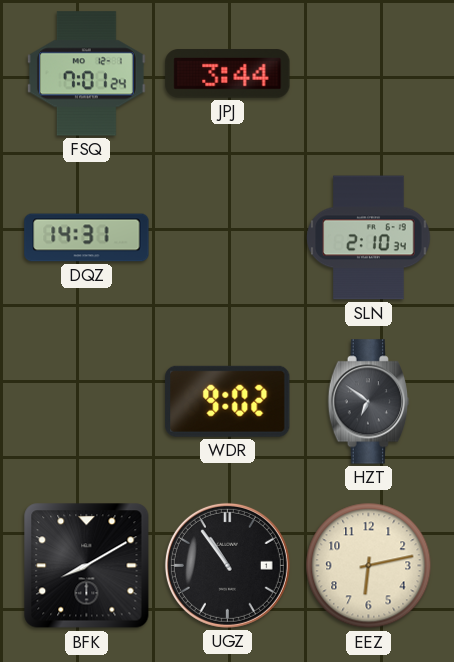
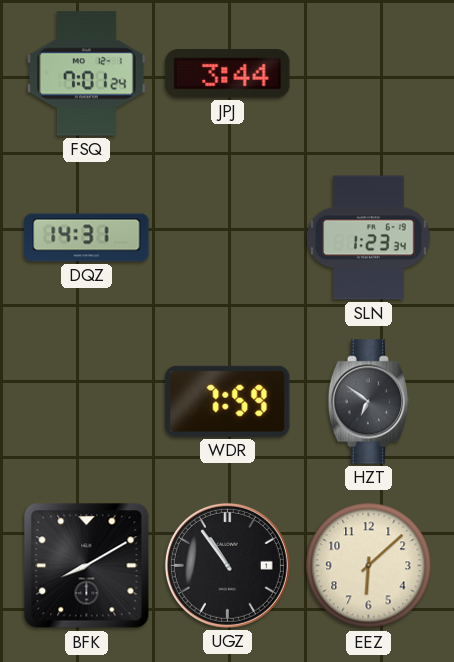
SLN: 2:10 -> 1:23 (369, 238)
WDR: 9:02 -> 7:59 (228, 401)
EEZ: 6:13 -> 6:08 (369, 566)
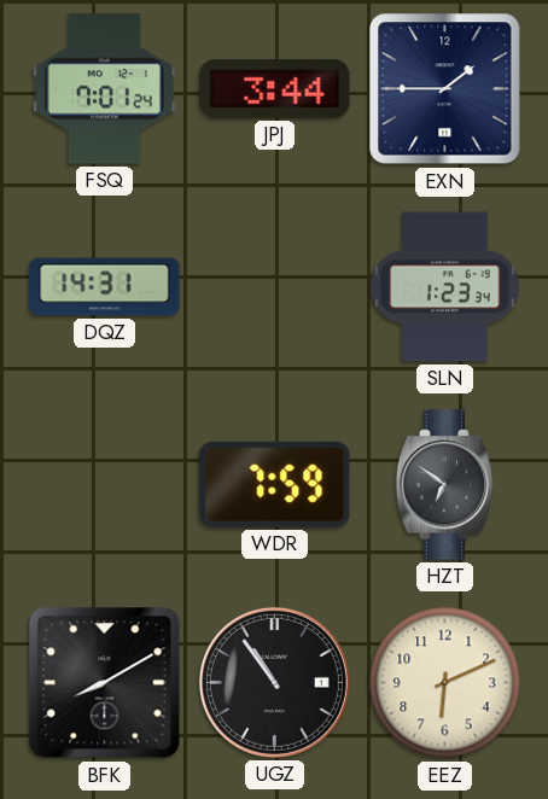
EXN: none -> 1:45 (445, 89)
EEZ: 6:08 -> 6:11 (445, 683)
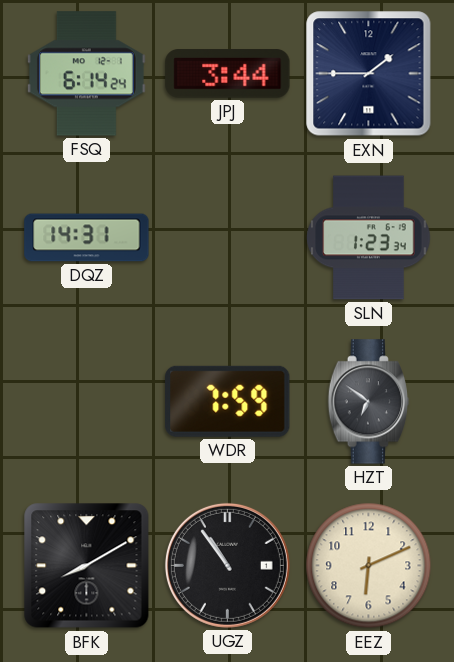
FSQ: 7:01 -> 6:14 (86, 74)
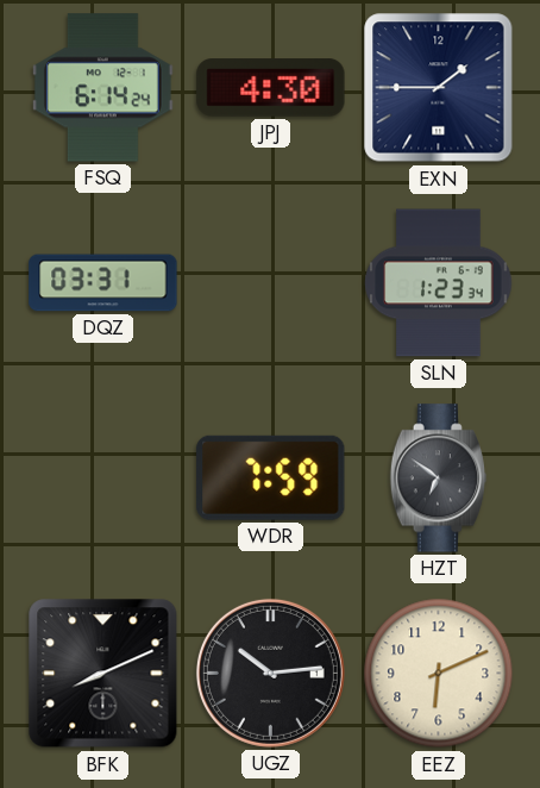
JPJ: 3:44 -> 4:30 (271, 88)
DQZ: 14:31 -> 03:31 (103, 283)
BFK: 8:10 -> 8:11 (103, 674)
UGZ: 10:54 -> 10:14 (270, 673)
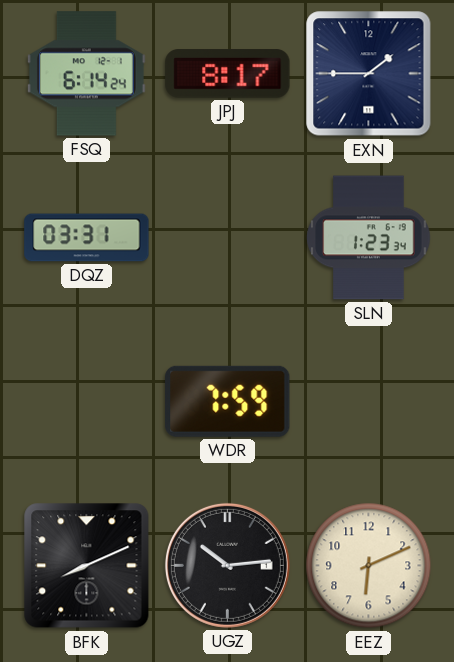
JPJ: 4:30 -> 8:17 (228, 74)
HZT: 6:51 -> none (439, 479)
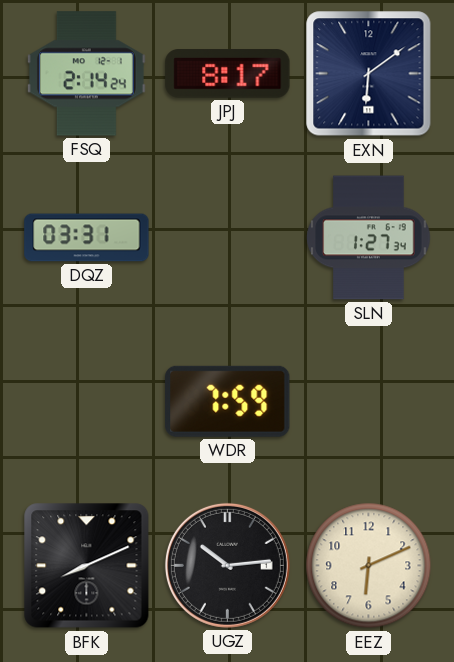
FSQ: 6:14 -> 2:14 (86, 74)
EXN: 1:45 -> 6:09 (369, 74)
SLN: 1:23 -> 1:27 (369, 238)
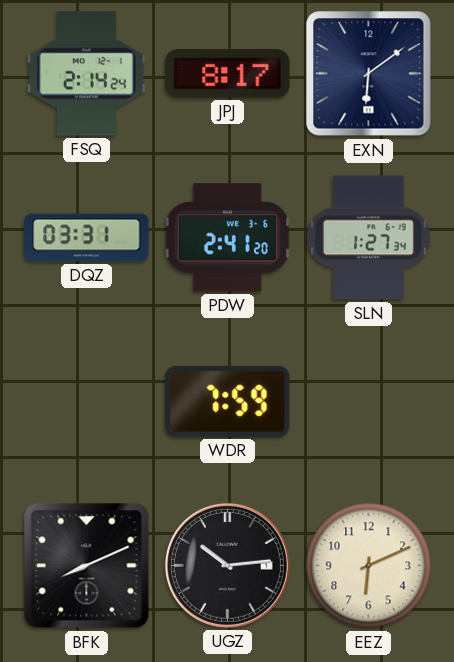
PDW: none -> 2:41 (228, 238)
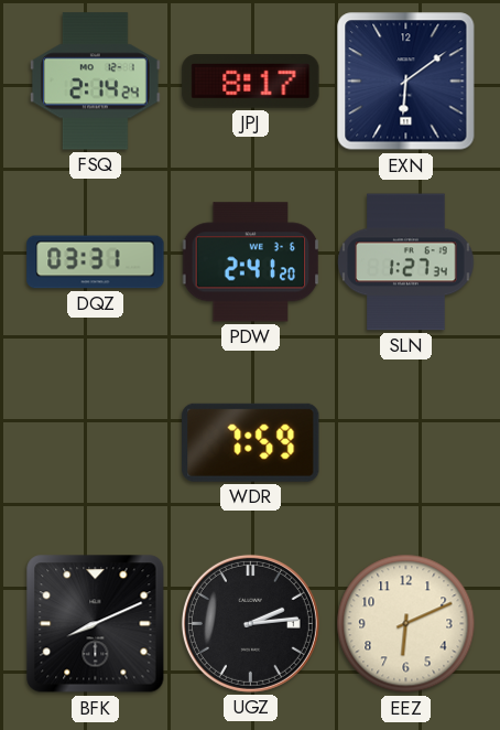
UGZ: 10:14 -> 2:14 (250, 623)
